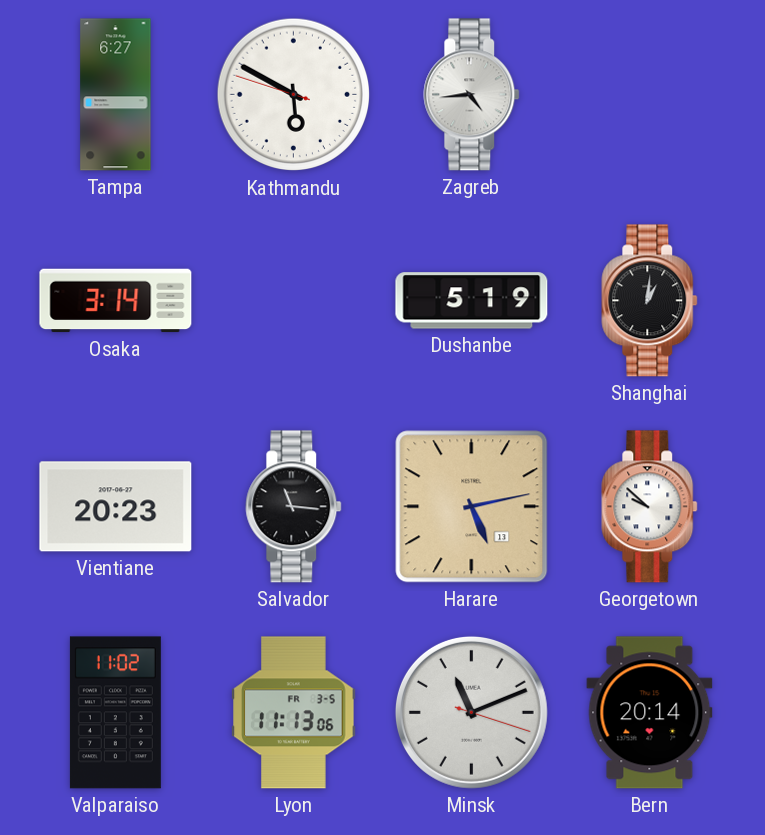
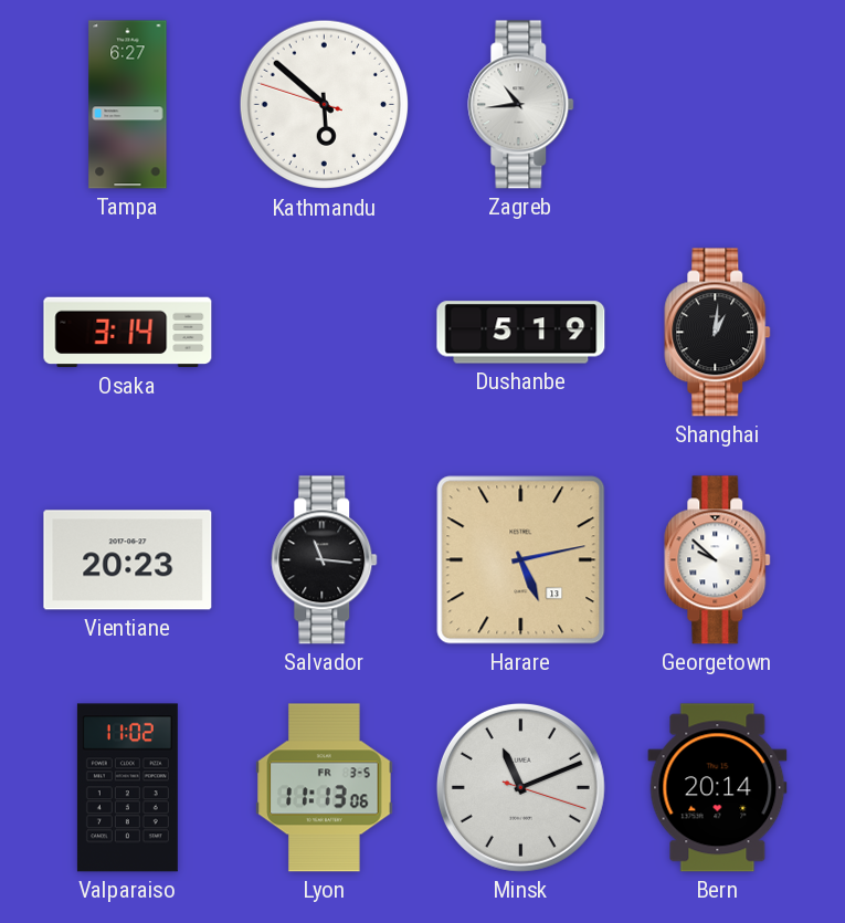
Kathmandu: 5:49 -> 5:51 (325, 105)
Zagreb: 4:44 -> 10:44 (521, 105)
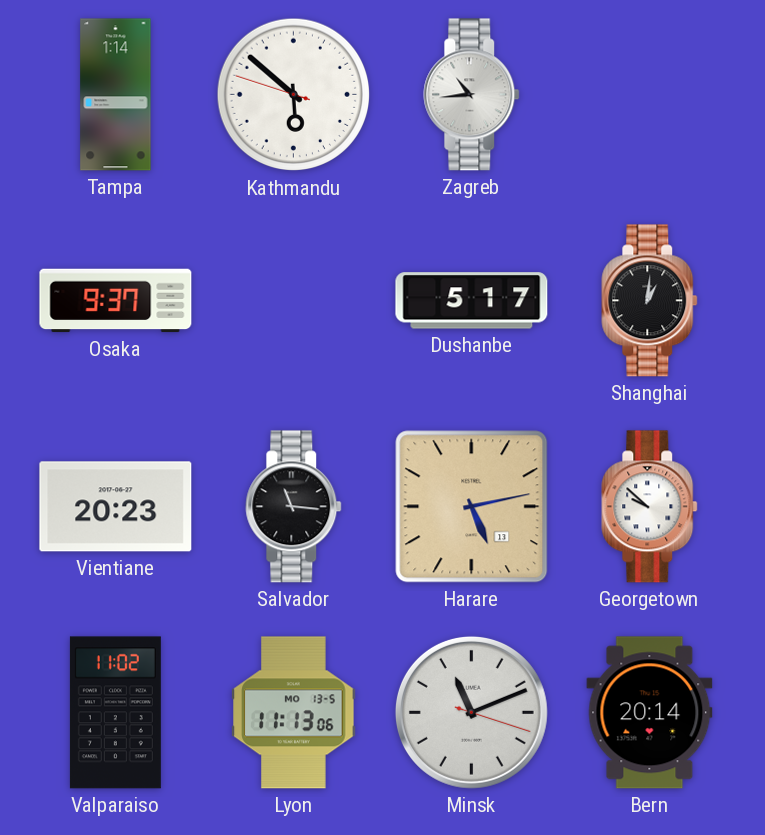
Tampa: 6:27 -> 1:14 (116, 95)
Osaka: 3:14 -> 9:37 (116, 301)
Dushanbe: 5:19 -> 5:17 (472, 301)
Lyon date: FR 3-5 -> MO 13-5 (294, 713)
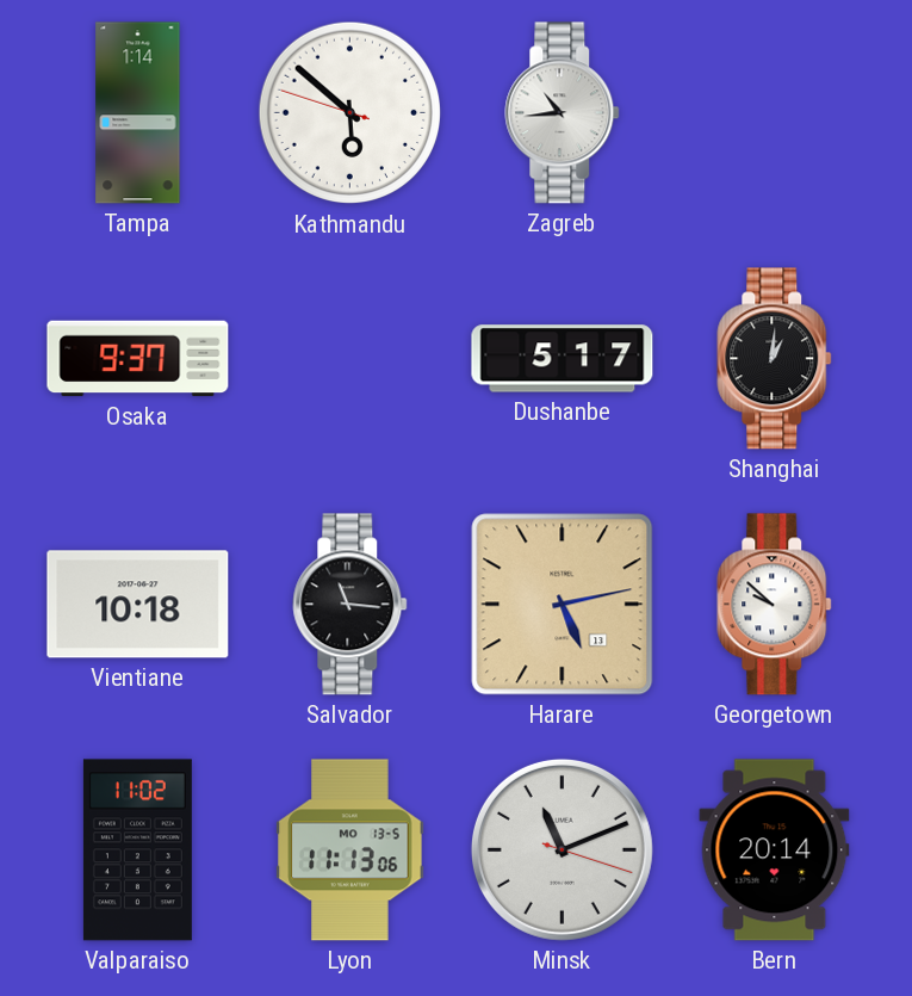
Vientiane: 20:23 -> 10:18 (138, 605)
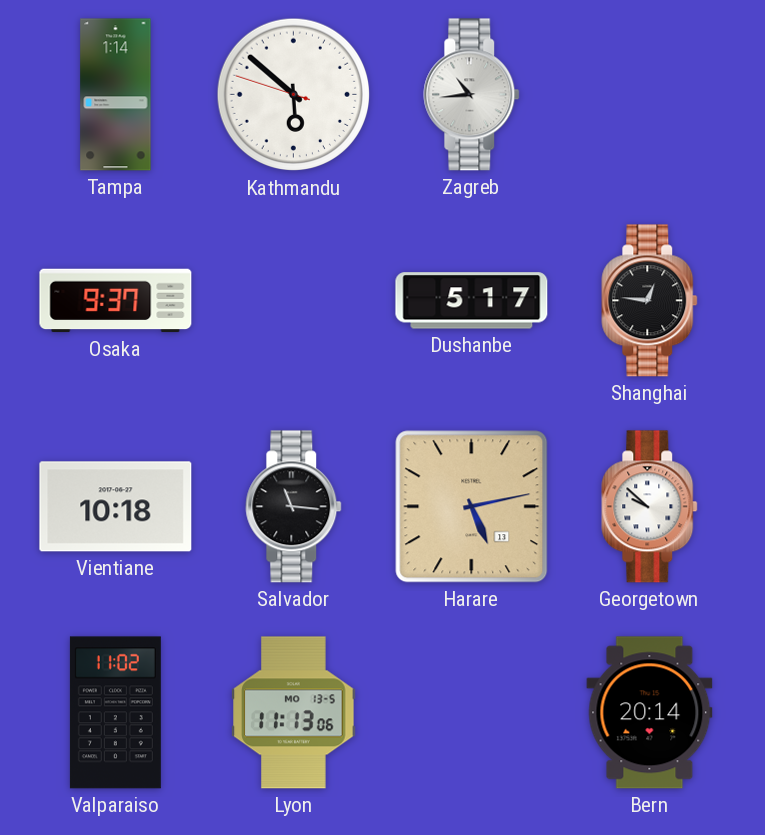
Shanghai: 1:01 -> 12:46 (650, 301)
Minsk: 11:11 -> none (562, 849)
